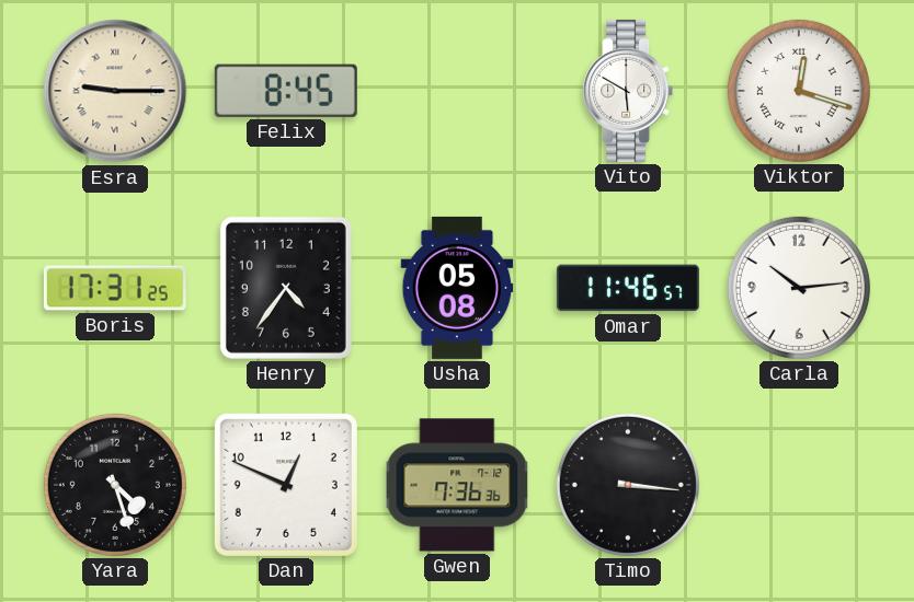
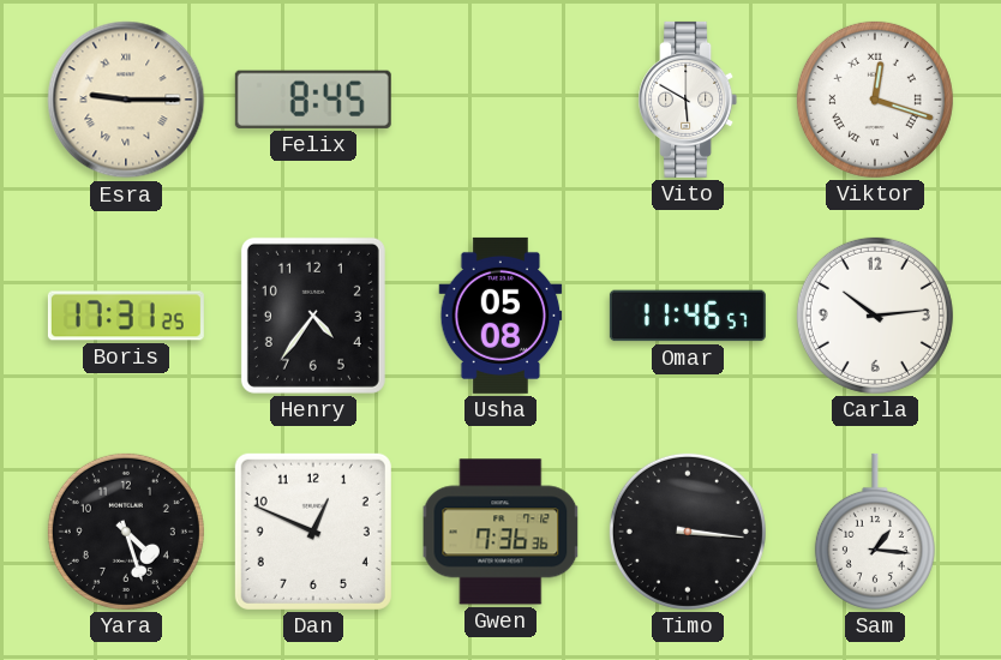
Sam: none -> 1:16 (875, 532)
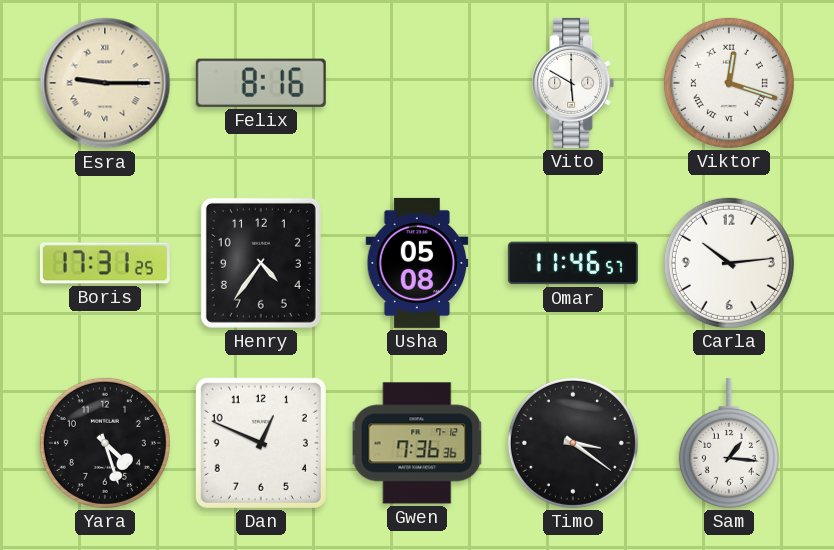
Felix: 8:45 -> 8:16 (261, 83)
Timo: 3:16 -> 3:21 (573, 443)
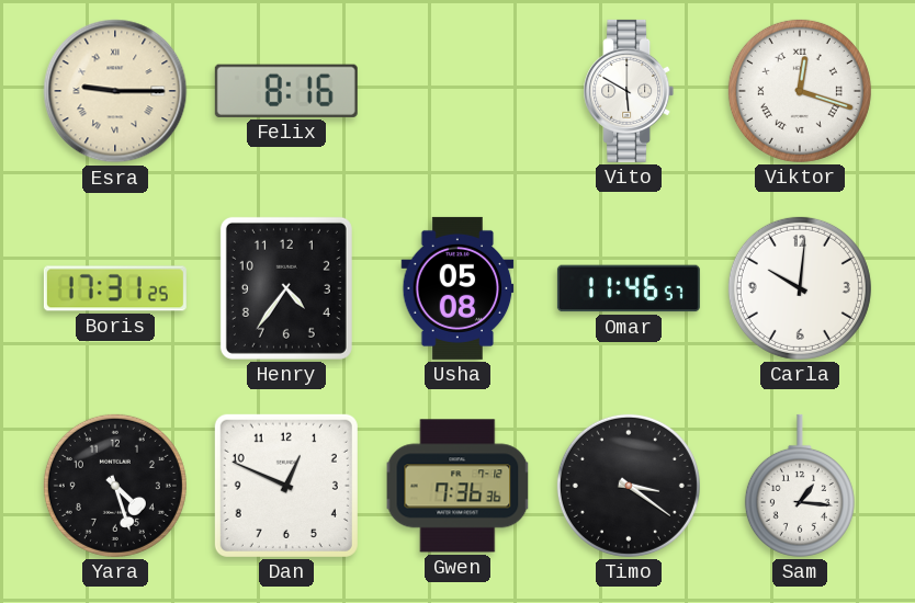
Carla: 10:14 -> 10:01 (800, 288)
